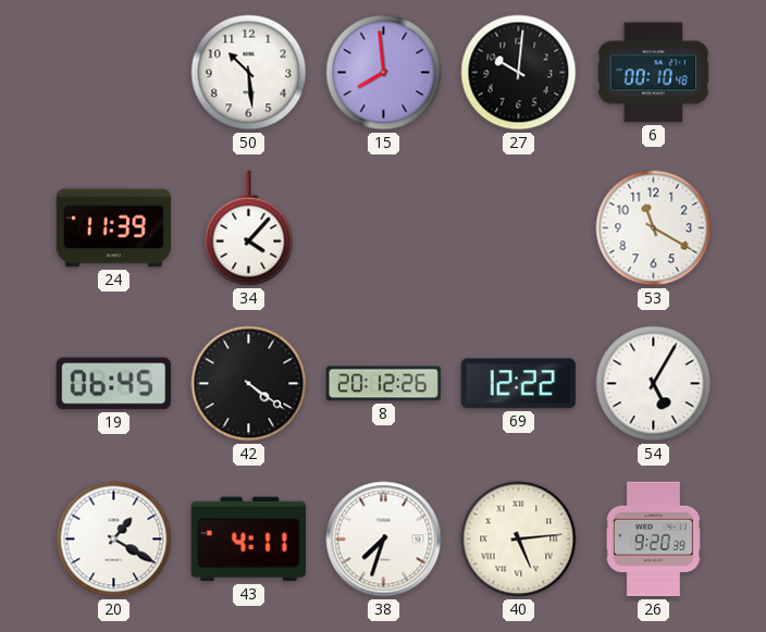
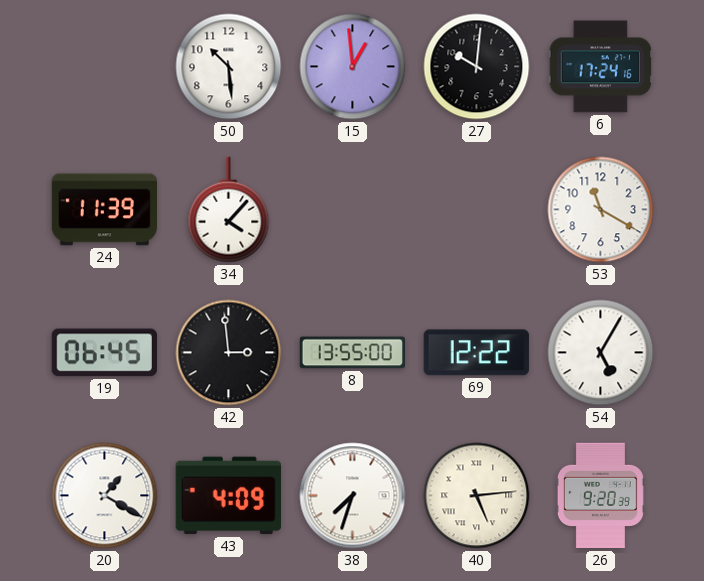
15: 7:59 -> 12:59 (353, 67)
6: 00:10 -> 17:24 (600, 67)
42: 4:21 -> 2:59 (229, 353)
8: 20:12 -> 13:55 (352, 353)
43: 4:11 -> 4:09 (228, 496)
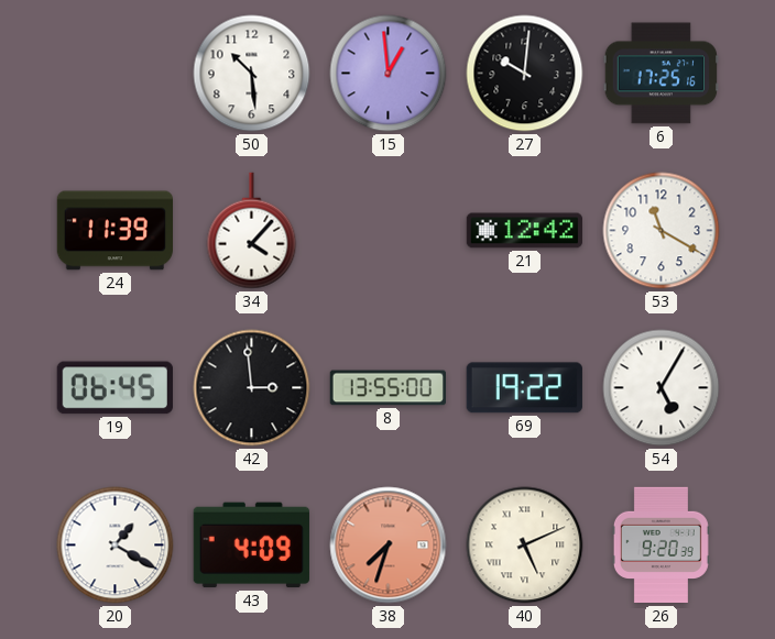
6: 17:24 -> 17:25 (661, 74)
21: none -> 12:42 (525, 231)
69: 12:22 -> 19:22 (524, 388)
38 dial: white -> salmon (389, 546)
40: 5:14 -> 5:11 (525, 546)
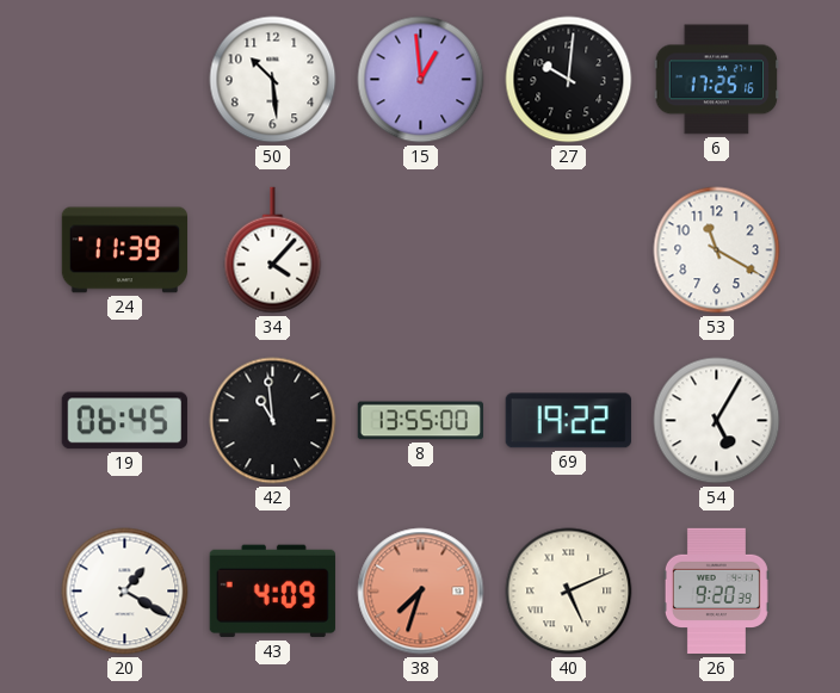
21: 12:42 -> none (525, 231)
42: 2:59 -> 10:59 (273, 421)
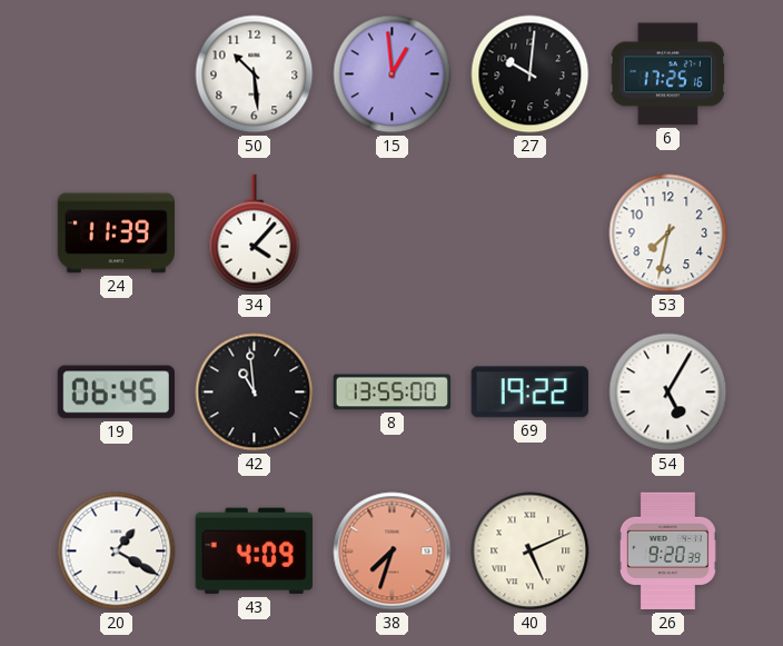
53: 11:20 -> 7:32 (668, 233)
